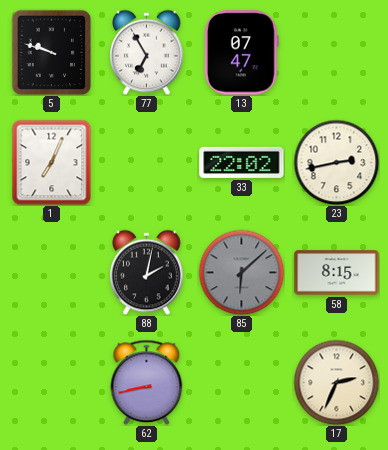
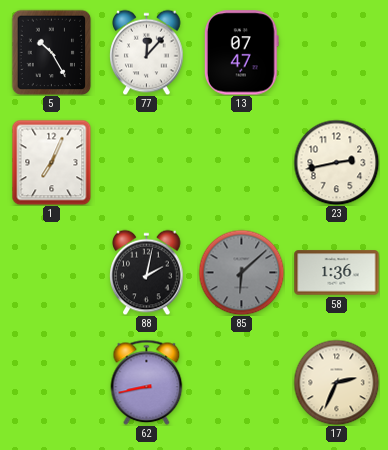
5: 9:48 -> 10:25 (52, 52)
77: 6:55 -> 12:07 (147, 52)
33: 22:02 -> none (242, 162)
58: 8:15 -> 1:36 (337, 273)
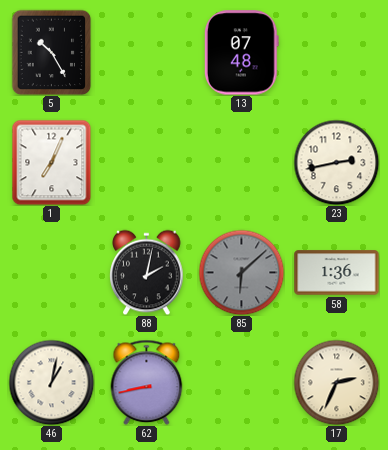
77: 12:07 -> none (147, 52)
13: 07:47 -> 07:48 (241, 53)
46: none -> 1:02 (51, 382)
